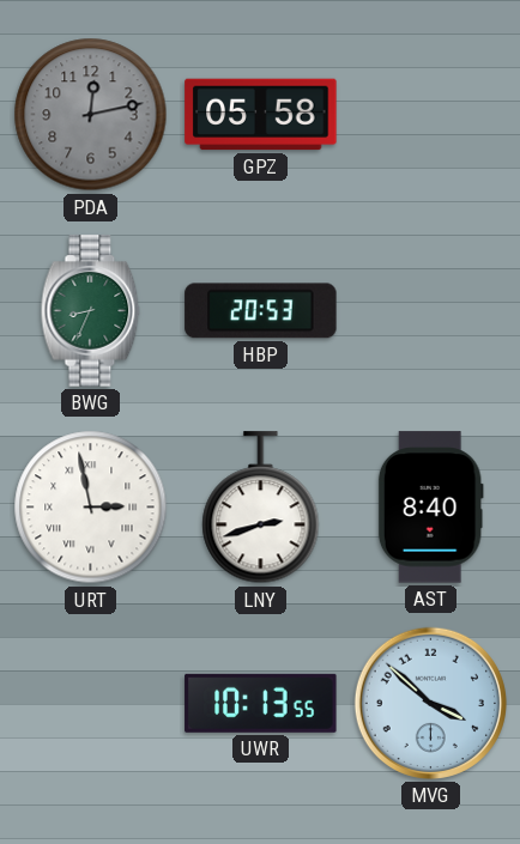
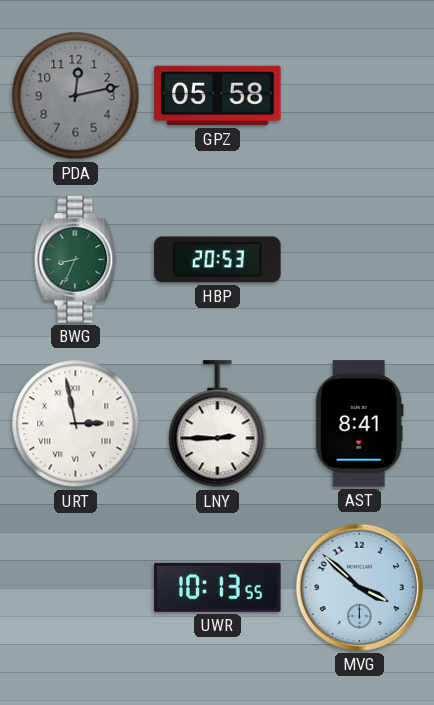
LNY: 2:42 -> 2:45 (218, 424)
AST: 8:40 -> 8:41 (359, 424)
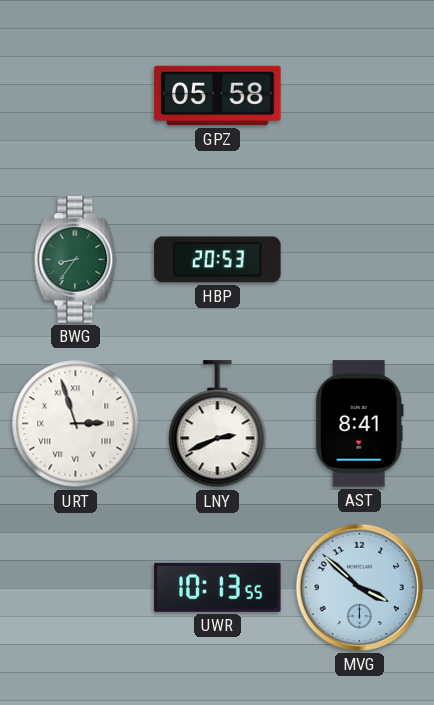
PDA: 12:13 -> none (76, 96)
BWG: 8:34 -> 8:36 (76, 260)
URT: 2:58 -> 2:57 (76, 424)
LNY: 2:45 -> 2:41 (218, 424)
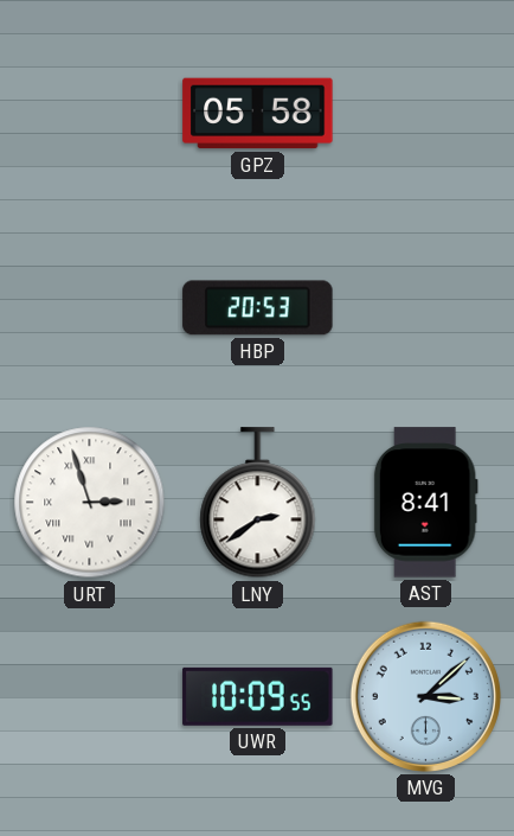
BWG: 8:36 -> none (76, 260)
LNY: 2:41 -> 2:39 (258, 503)
UWR: 10:13 -> 10:09 (258, 696)
MVG: 3:52 -> 3:08 (425, 696)
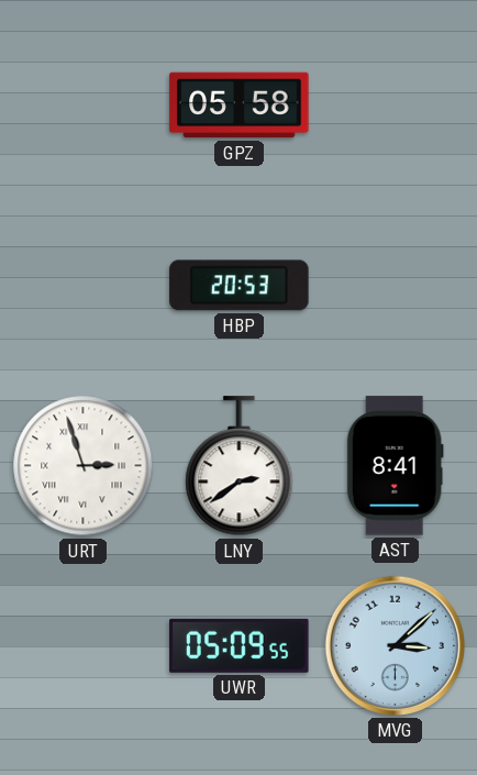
UWR: 10:09 -> 05:09 (240, 645)
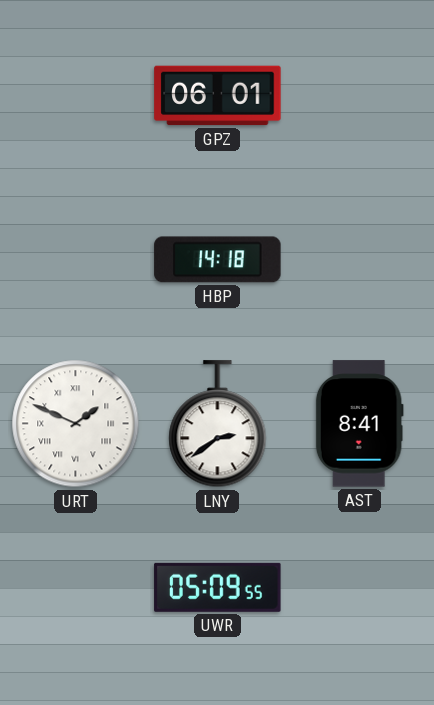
GPZ: 05:58 -> 06:01 (218, 96)
HBP: 20:53 -> 14:18 (218, 260)
URT: 2:57 -> 1:49 (76, 424)
MVG: 3:08 -> none (395, 645)
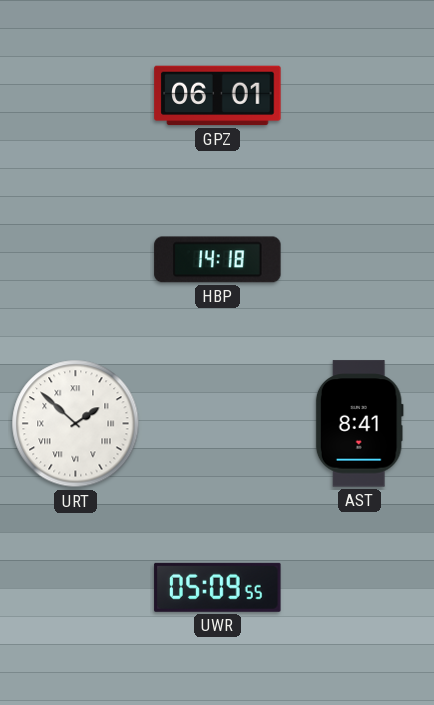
URT: 1:49 -> 1:52 (76, 424)
LNY: 2:39 -> none (218, 424)
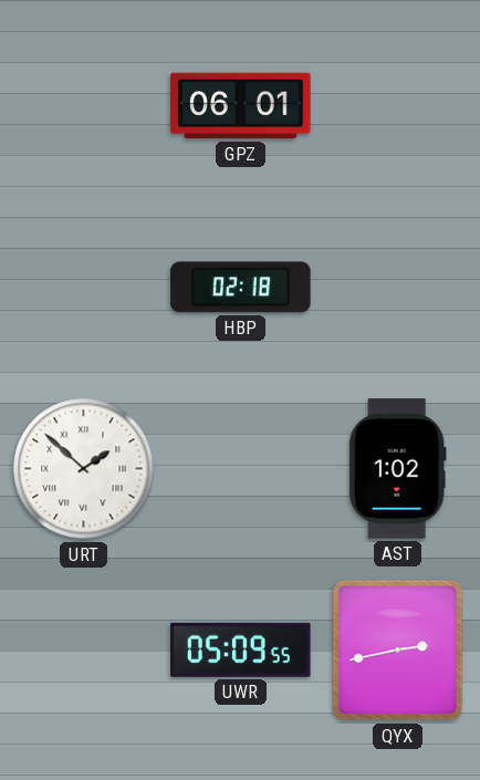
HBP: 14:18 -> 02:18 (241, 288)
AST: 8:41 -> 1:02 (397, 469)
QYX: none -> 2:43 (398, 651)
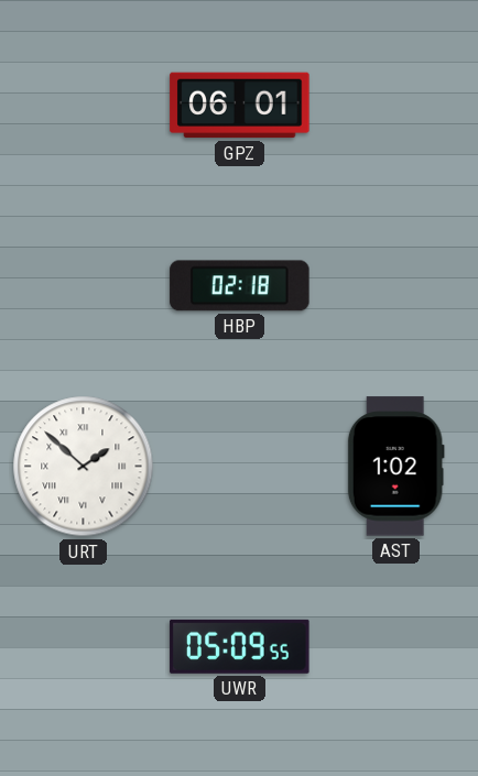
QYX: 2:43 -> none (398, 651)
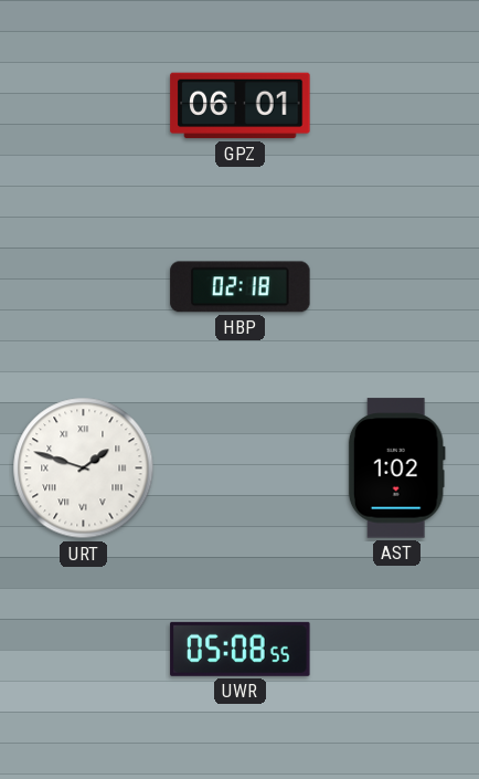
URT: 1:52 -> 1:48 (84, 469)
UWR: 05:09 -> 05:08 (241, 649)
